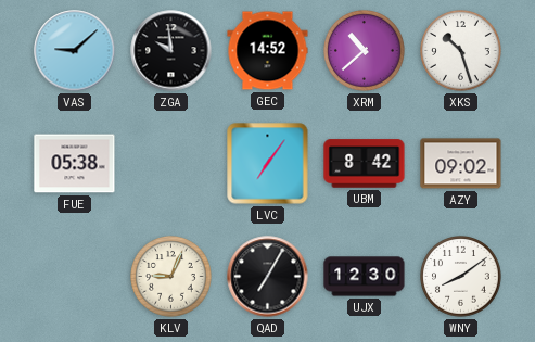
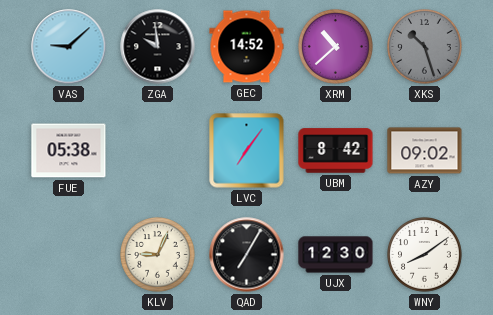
XKS dial: white -> grey (425, 47)
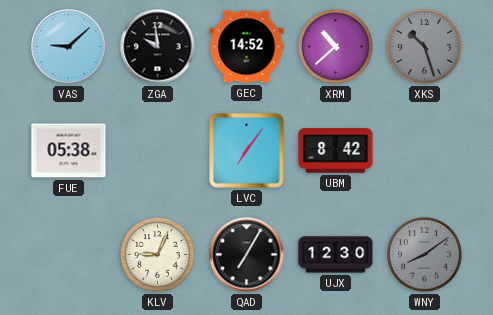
AZY: 09:02 -> none (425, 151)
WNY dial: white -> grey (425, 255)
